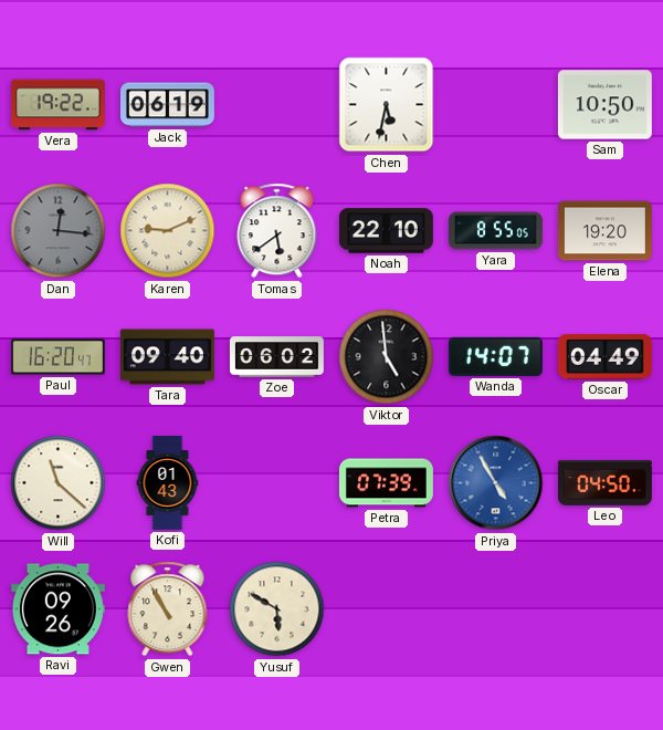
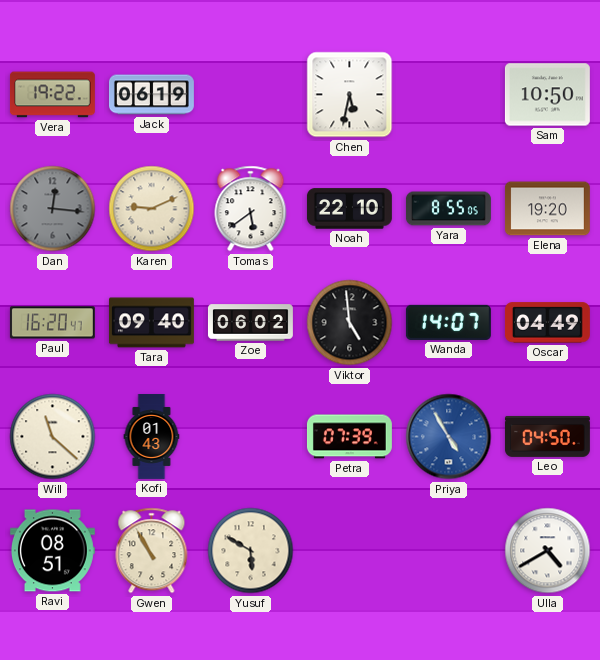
Ravi: 09:26 -> 08:51 (52, 551)
Ulla: none -> 4:40 (548, 551)
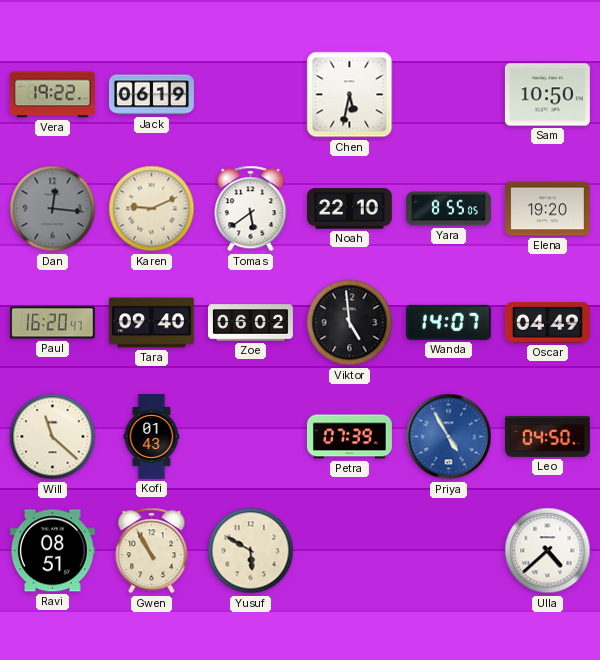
Ulla: 4:40 -> 4:38 (548, 551)
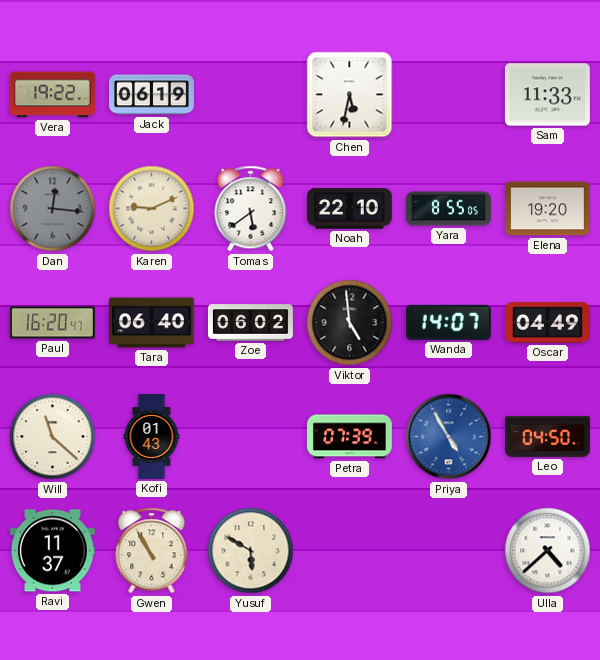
Sam: 10:50 -> 11:33 (547, 95)
Tara: 09:40 -> 06:40 (151, 323)
Ravi: 08:51 -> 11:37 (52, 551)
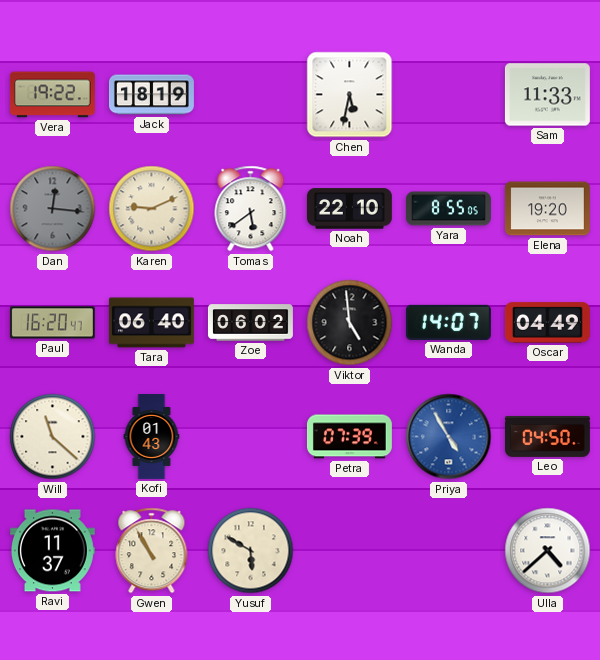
Jack: 06:19 -> 18:19 (152, 95)
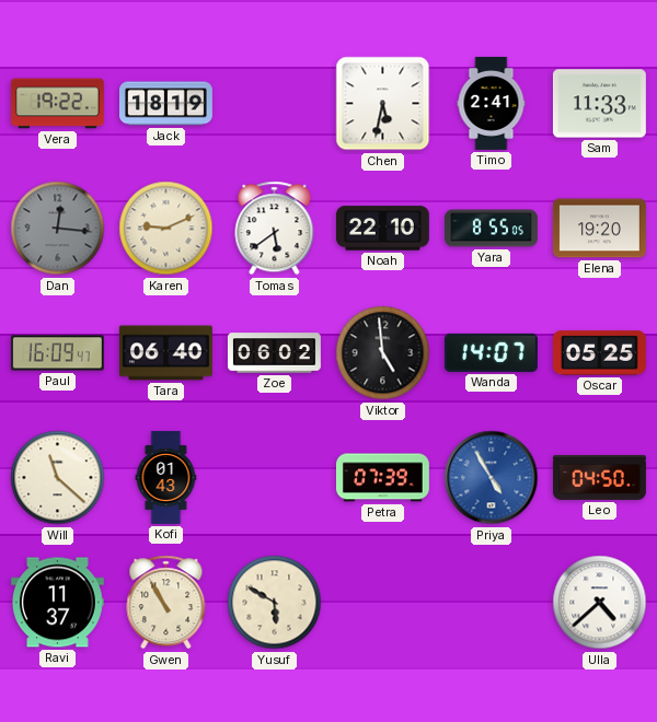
Timo: none -> 2:41 (492, 103)
Paul: 16:20 -> 16:09 (57, 353)
Oscar: 04:49 -> 05:25 (599, 353)
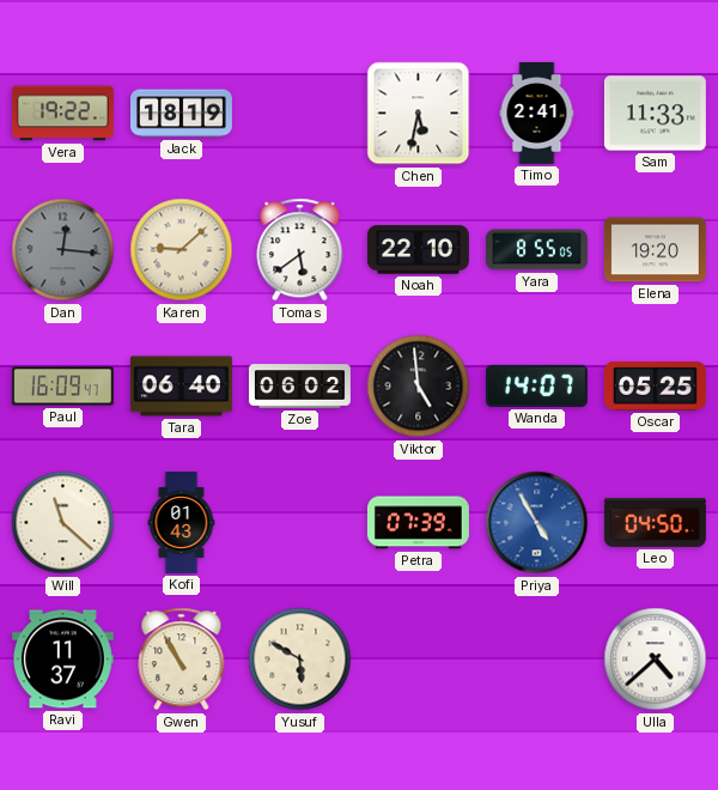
Karen: 9:11 -> 9:08 (182, 250)
